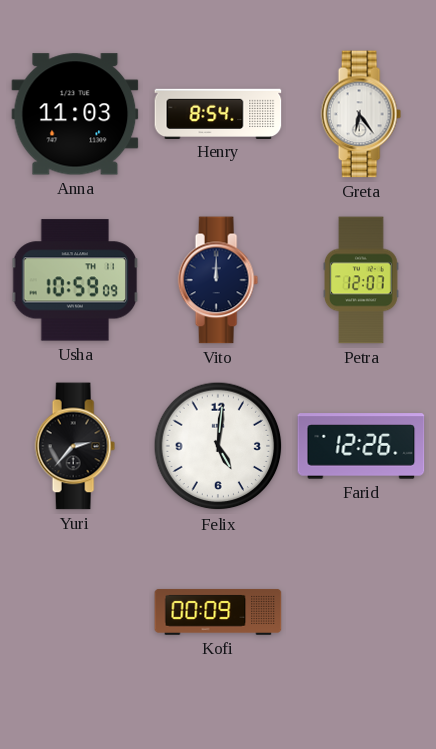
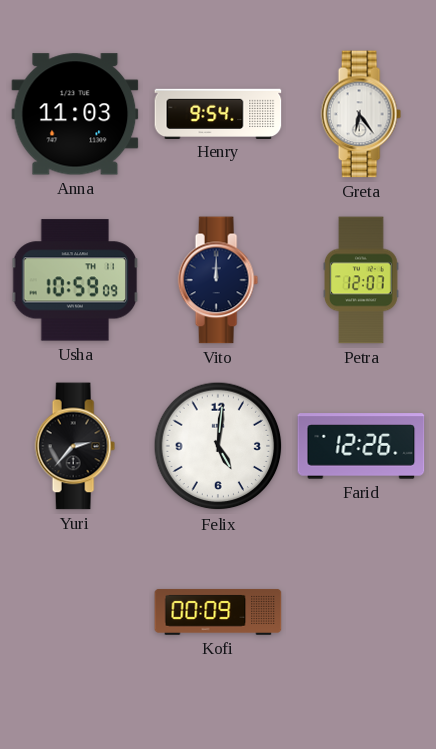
Henry: 8:54 -> 9:54 (218, 113)
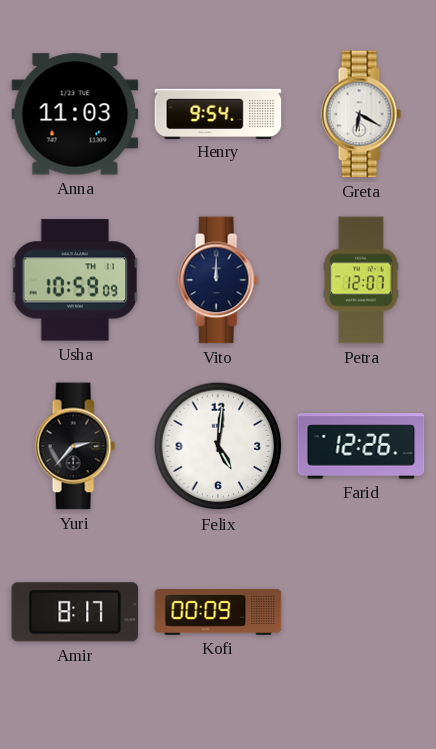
Greta: 6:24 -> 6:20 (361, 114)
Amir: none -> 8:17 (75, 612)
